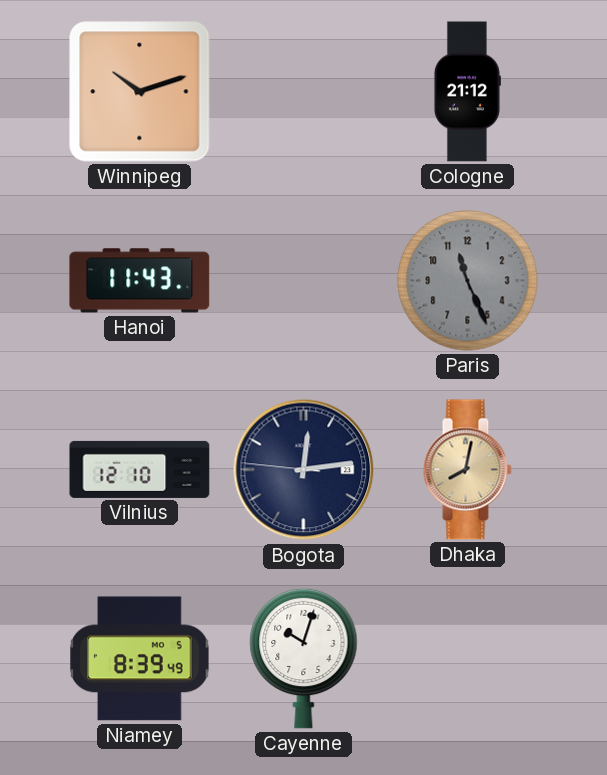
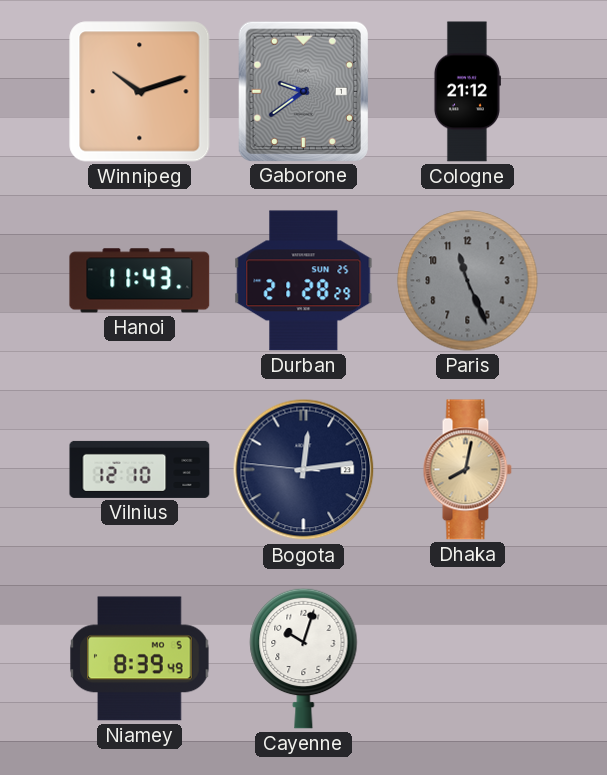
Gaborone: none -> 9:39 (303, 91)
Durban: none -> 21:28 (304, 281)
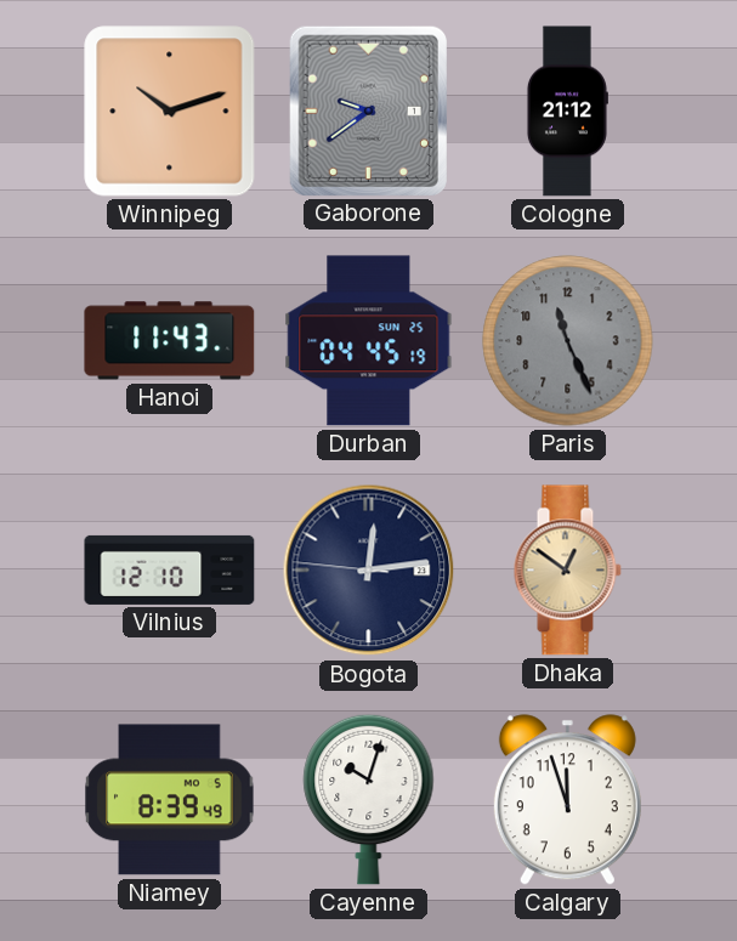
Durban: 21:28 -> 04:45 (369, 341)
Dhaka: 8:02 -> 12:51 (567, 571)
Calgary: none -> 11:57 (567, 800)
